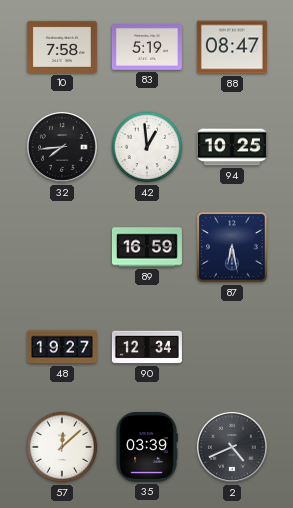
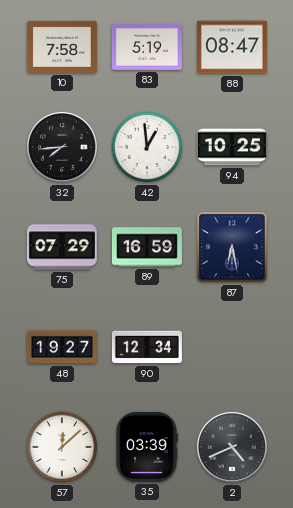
75: none -> 07:29 (62, 247)
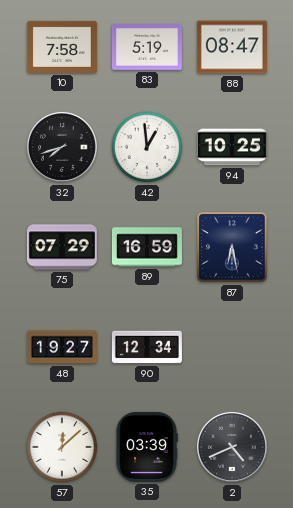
32: 7:44 -> 7:42 (62, 147)
